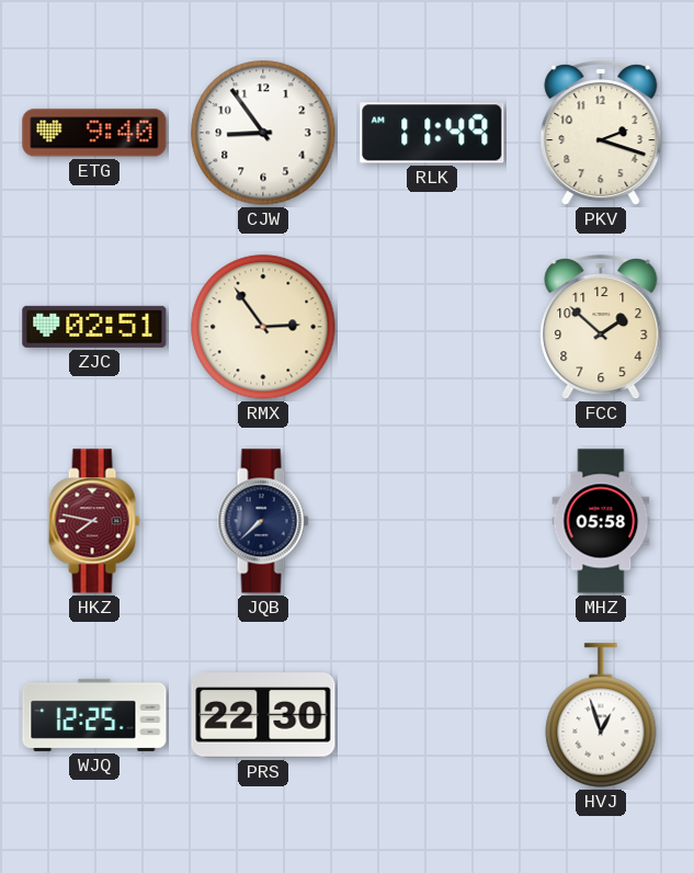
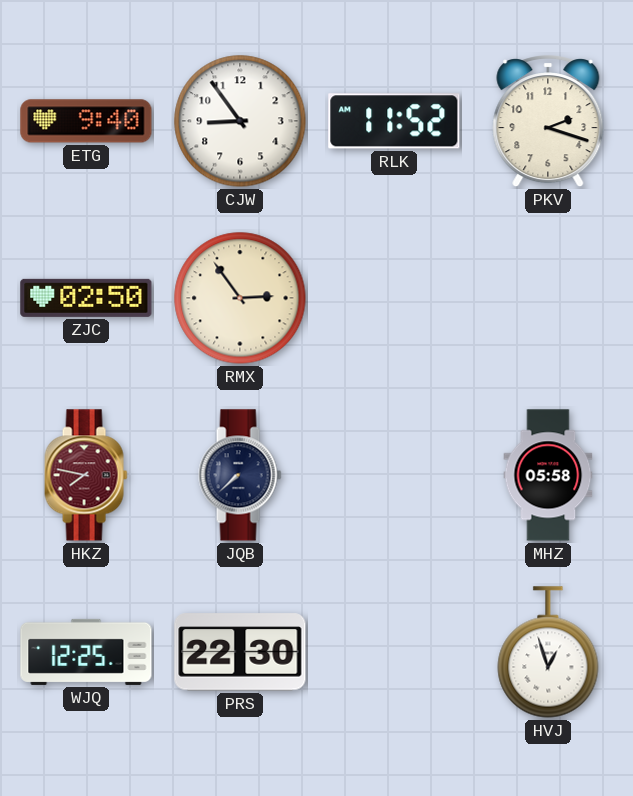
RLK: 11:49 -> 11:52 (394, 121)
ZJC: 02:51 -> 02:50 (86, 298)
FCC: 1:52 -> none (601, 328)
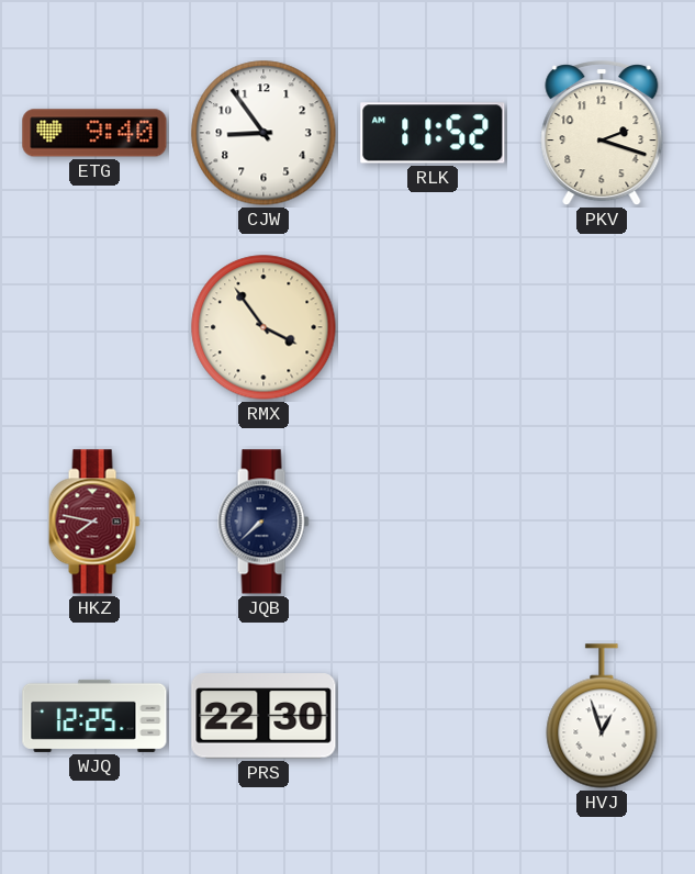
ZJC: 02:50 -> none (86, 298)
RMX: 2:54 -> 3:54 (264, 327)
MHZ: 05:58 -> none (548, 475)
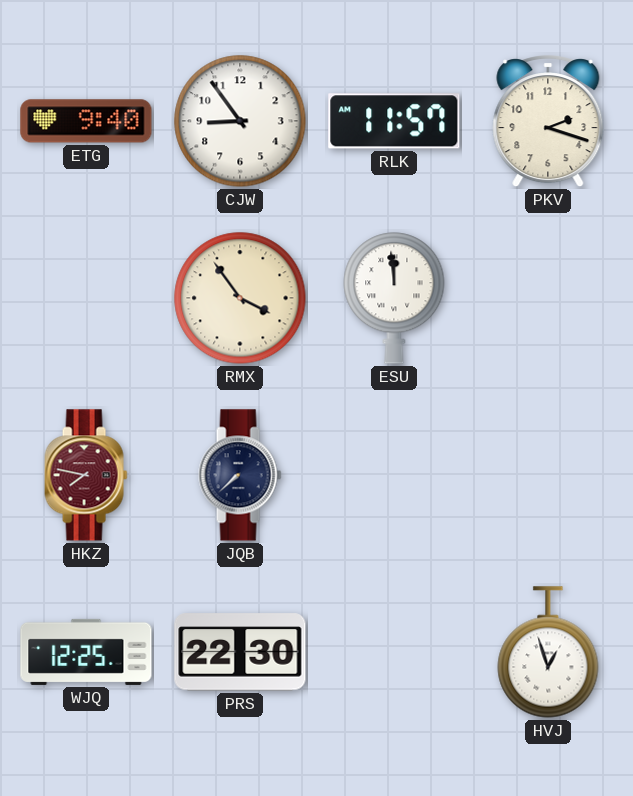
RLK: 11:52 -> 11:57 (394, 121)
ESU: none -> 11:59 (394, 298)
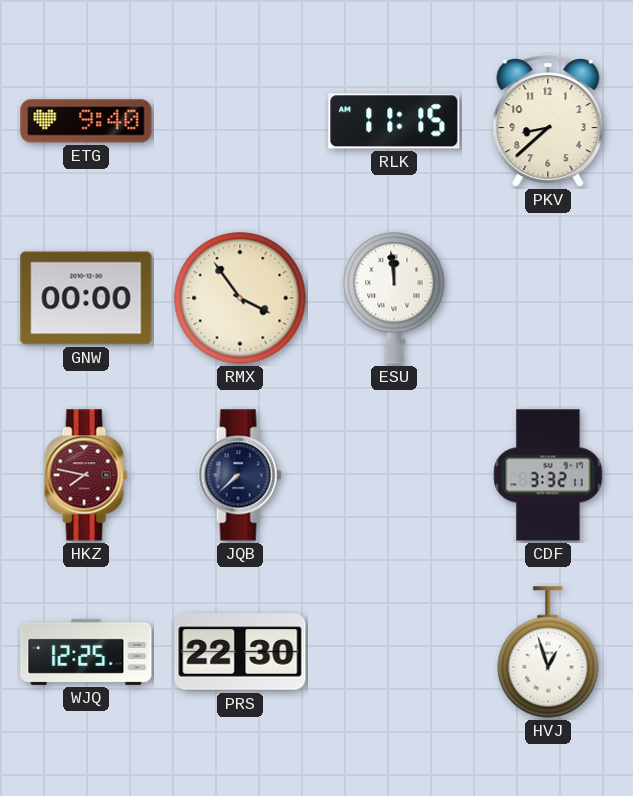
CJW: 8:54 -> none (240, 121)
RLK: 11:57 -> 11:15 (394, 121)
PKV: 2:18 -> 8:38 (548, 122)
GNW: none -> 00:00 (86, 298)
CDF: none -> 3:32 (548, 475)
